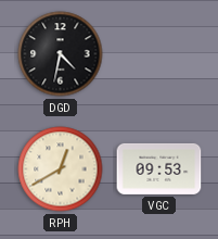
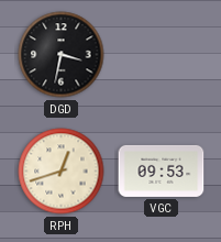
DGD: 4:32 -> 3:32 (62, 55)
RPH: 12:40 -> 12:42 (62, 172)
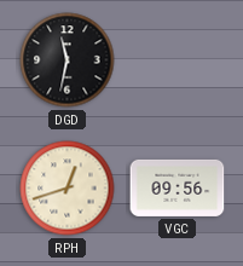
DGD: 3:32 -> 11:32 (68, 60)
VGC: 09:53 -> 09:56 (178, 187)
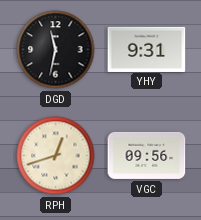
YHY: none -> 9:31 (147, 49)
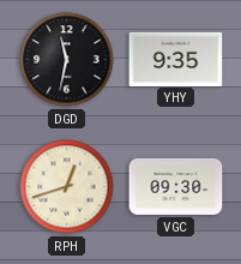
YHY: 9:31 -> 9:35 (176, 59)
VGC: 09:56 -> 09:30 (176, 186)
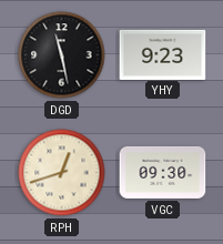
DGD: 11:32 -> 11:28 (62, 55)
YHY: 9:35 -> 9:23 (163, 54)
